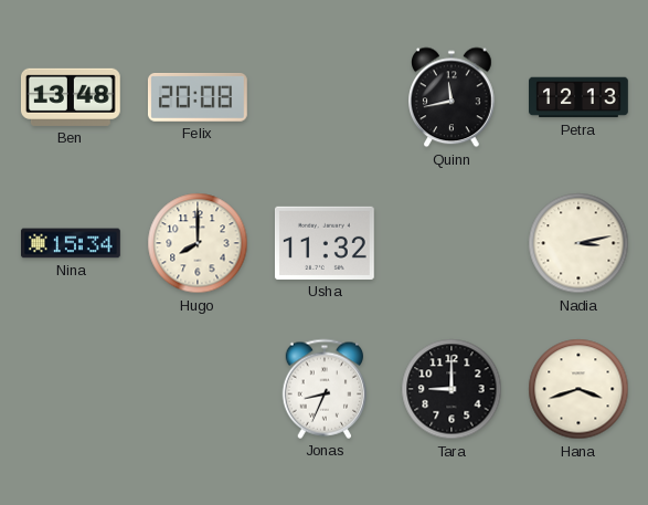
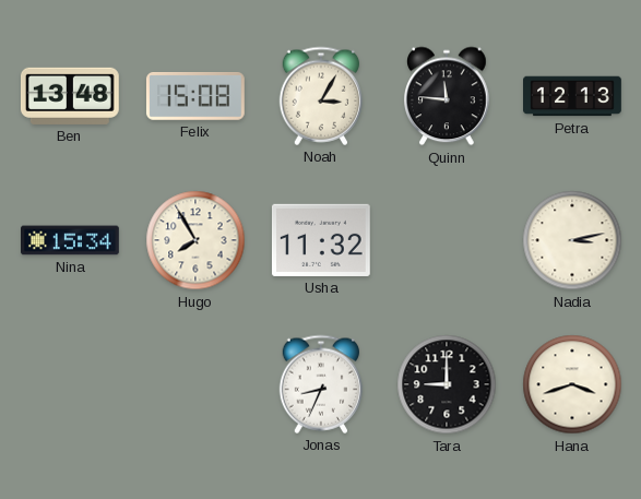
Felix: 20:08 -> 15:08 (195, 97)
Noah: none -> 3:05 (321, 96)
Quinn: 11:43 -> 11:46 (447, 96)
Hugo: 8:00 -> 7:55 (195, 240)
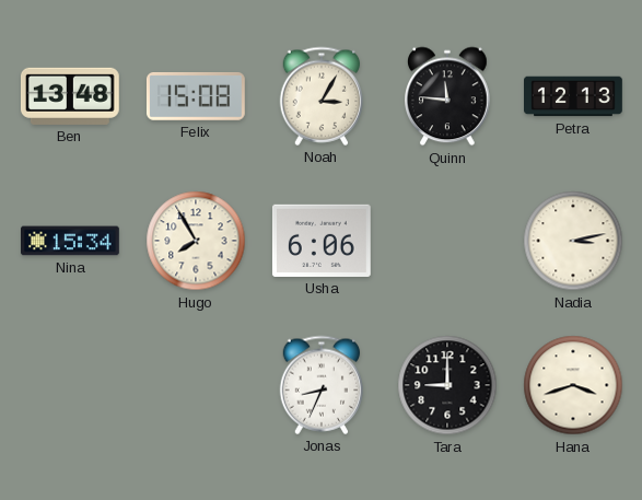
Usha: 11:32 -> 6:06 (322, 241)
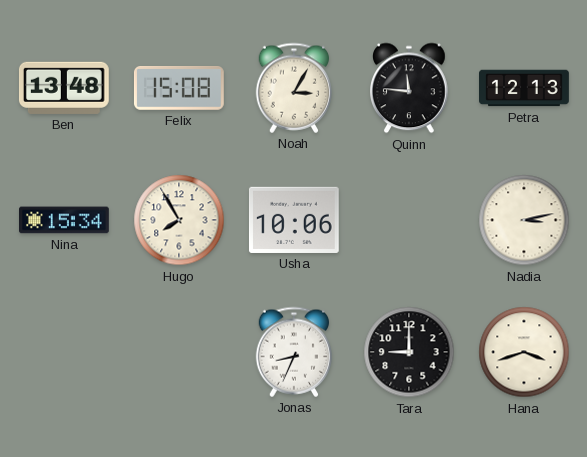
Usha: 6:06 -> 10:06 (294, 220)
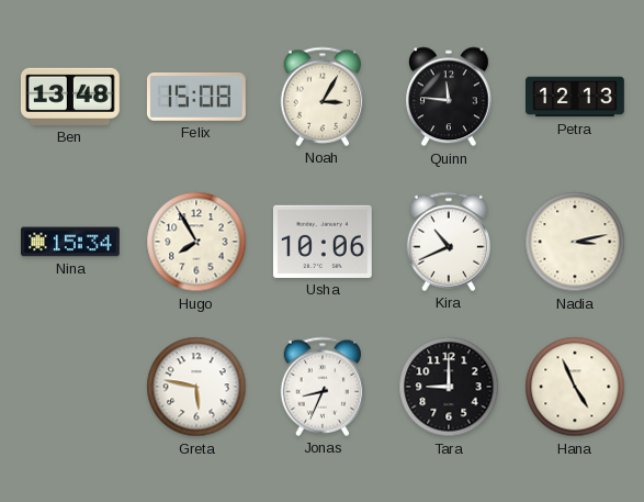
Kira: none -> 10:41 (449, 242)
Greta: none -> 5:47 (196, 387)
Hana: 3:42 -> 4:56 (575, 387)
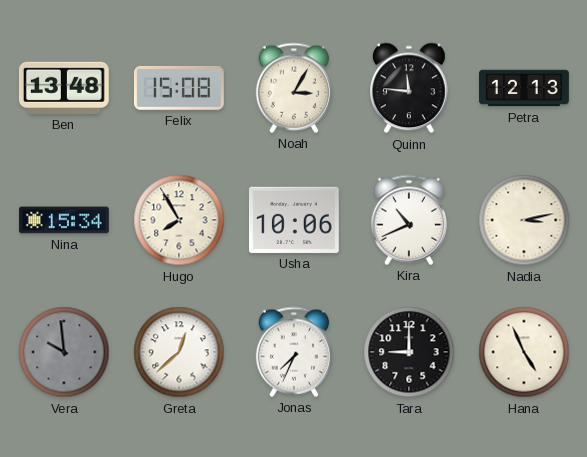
Vera: none -> 9:59 (64, 352)
Greta: 5:47 -> 12:38 (179, 352)
Jonas: 8:34 -> 7:34 (294, 352)
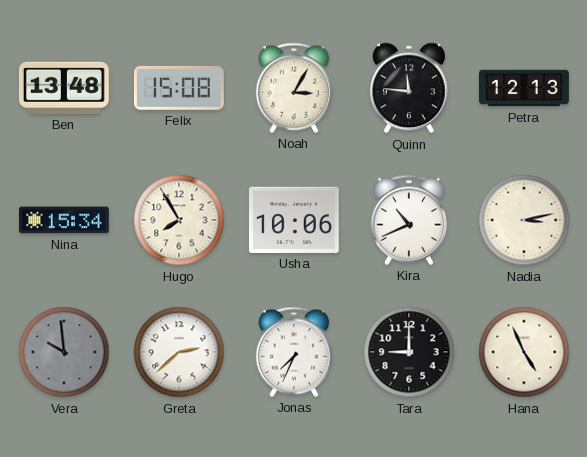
Greta: 12:38 -> 2:38 (179, 352)
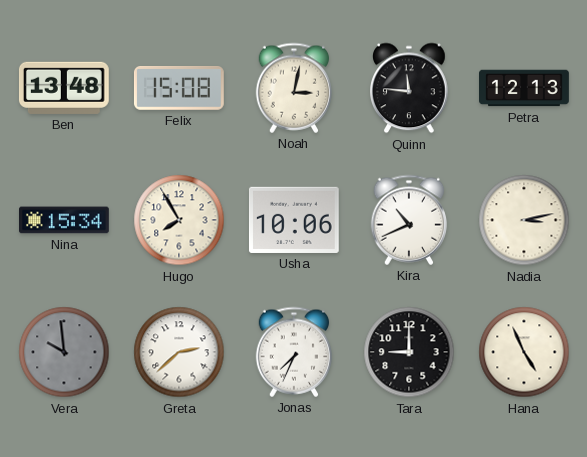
Noah: 3:05 -> 3:02 (294, 88)
